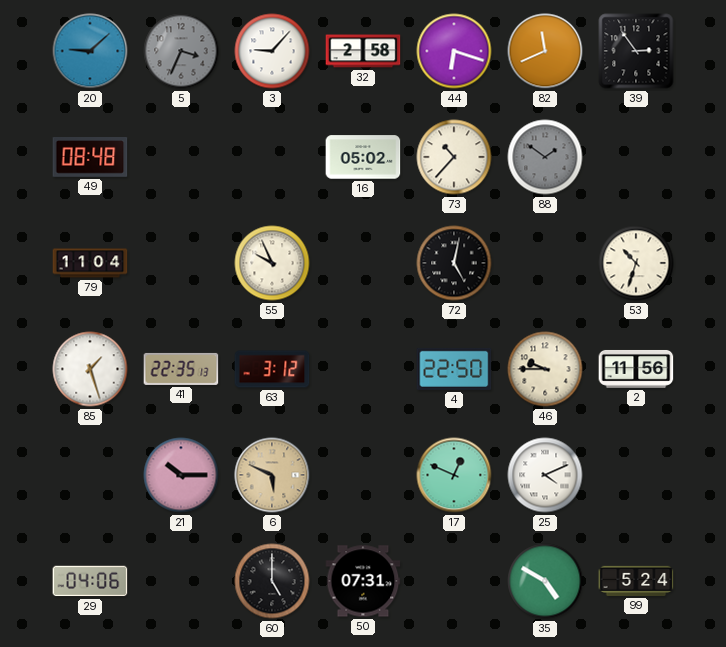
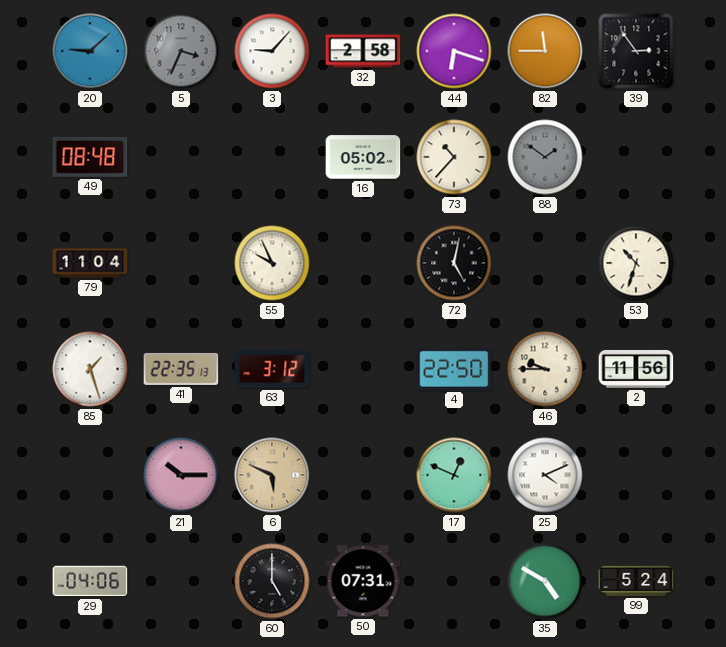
82: 11:41 -> 11:45 (545, 51)
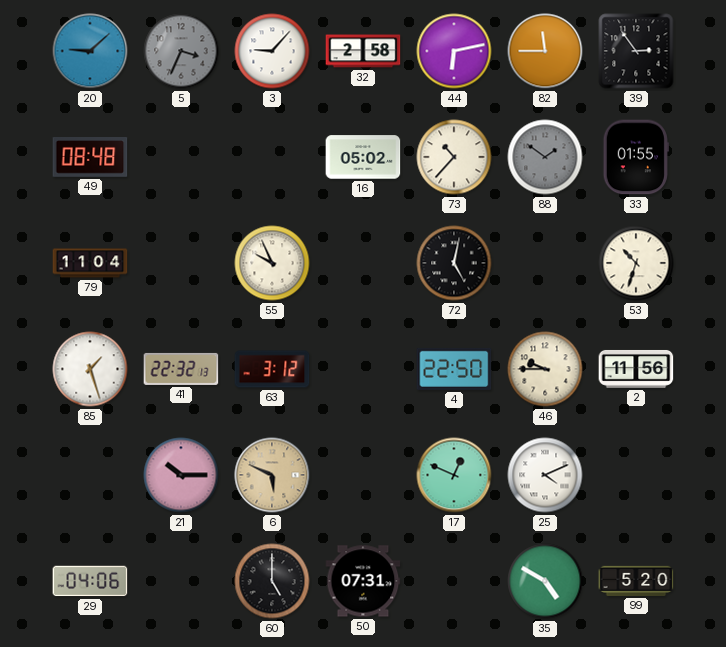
44: 6:18 -> 6:13 (454, 51)
33: none -> 01:55 (636, 157)
41: 22:35 -> 22:32 (181, 369)
99: 5:24 -> 5:20 (636, 581)
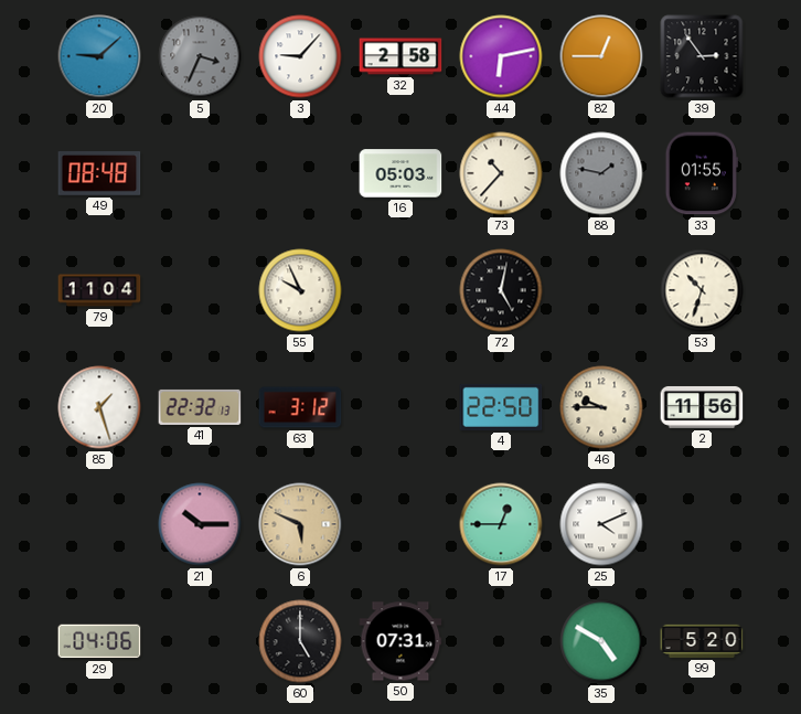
82: 11:45 -> 12:45 (601, 56)
16: 05:02 -> 05:03 (400, 173)
88: 1:51 -> 1:47 (601, 173)
17: 12:49 -> 12:45 (501, 524)
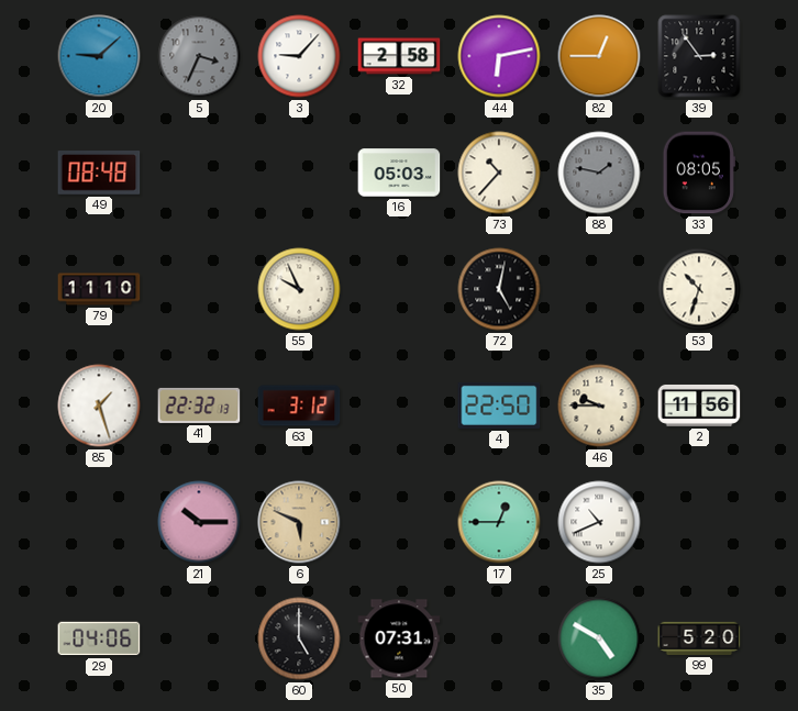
33: 01:55 -> 08:05 (699, 173)
79: 11:04 -> 11:10 (99, 289)
25: 4:11 -> 10:41 (599, 522)
